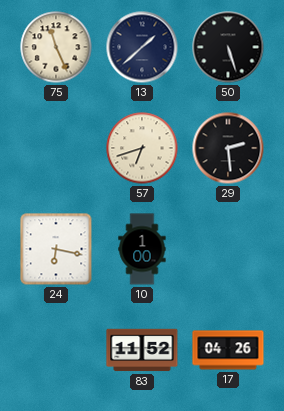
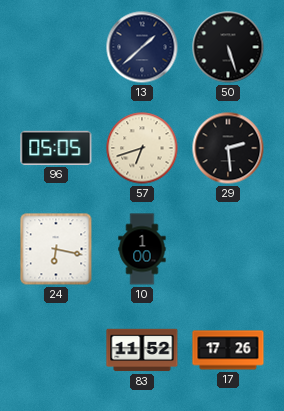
75: 11:26 -> none (56, 47)
96: none -> 05:05 (56, 148)
17: 04:26 -> 17:26 (228, 350)
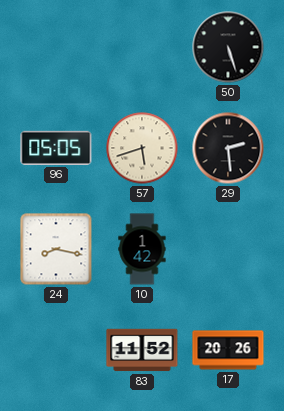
13: 1:38 -> none (142, 47)
57: 6:42 -> 5:42 (142, 148)
24: 6:17 -> 8:17 (56, 249)
10: 1:00 -> 1:42 (142, 249)
17: 17:26 -> 20:26 (228, 350)
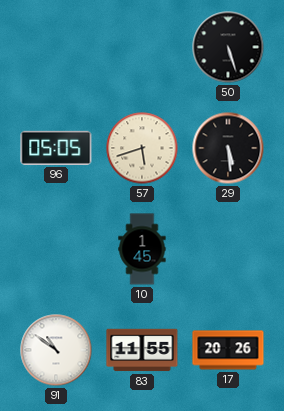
29: 2:29 -> 5:29 (228, 148)
24: 8:17 -> none (56, 249)
10: 1:42 -> 1:45 (142, 249)
91: none -> 10:51 (56, 350)
83: 11:52 -> 11:55 (142, 350)
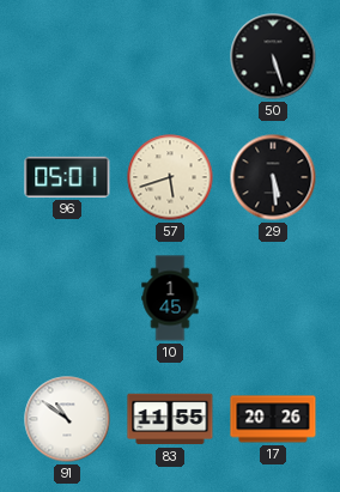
96: 05:05 -> 05:01 (67, 177)
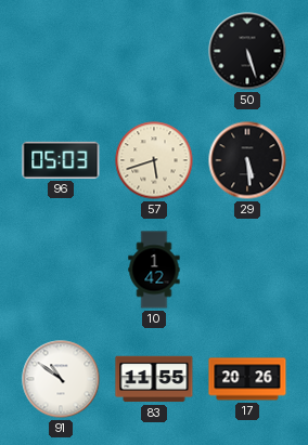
96: 05:01 -> 05:03 (61, 160)
10: 1:45 -> 1:42 (154, 270)
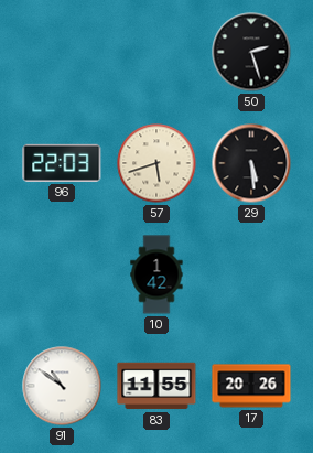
50: 5:27 -> 2:27 (251, 52)
96: 05:03 -> 22:03 (62, 163)
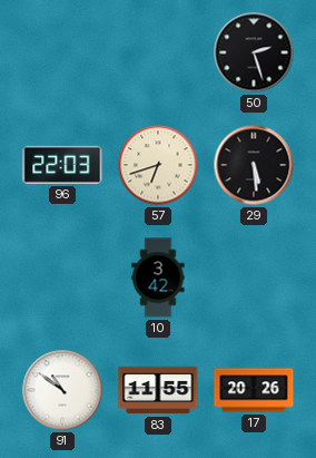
57: 5:42 -> 6:42 (158, 165)
10: 1:42 -> 3:42 (158, 277)
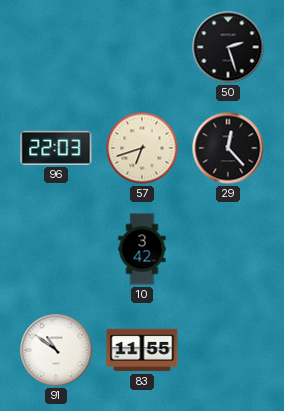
29: 5:29 -> 12:23 (228, 148)
17: 20:26 -> none (254, 390)
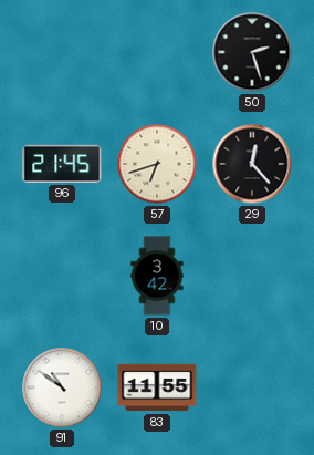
96: 22:03 -> 21:45 (62, 164)
